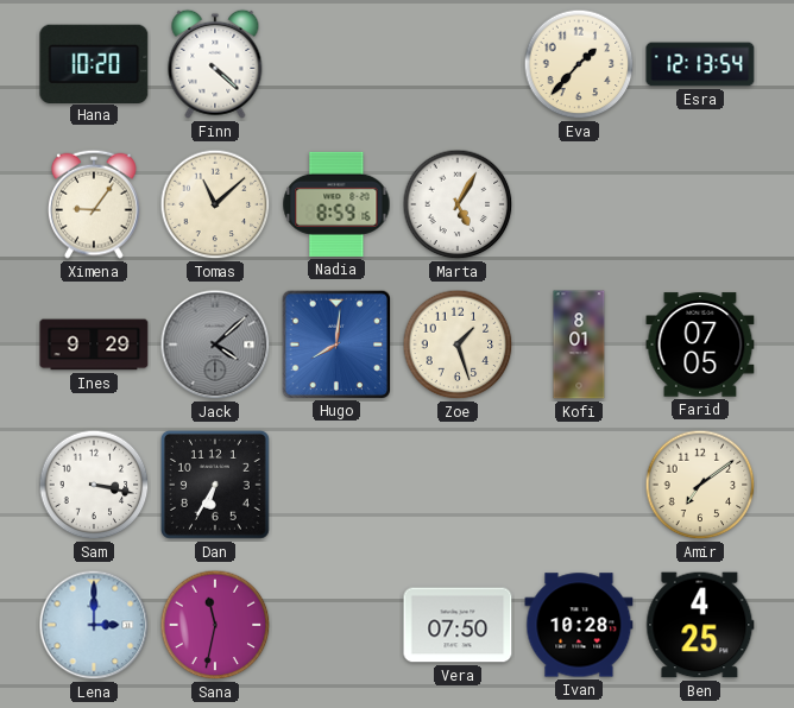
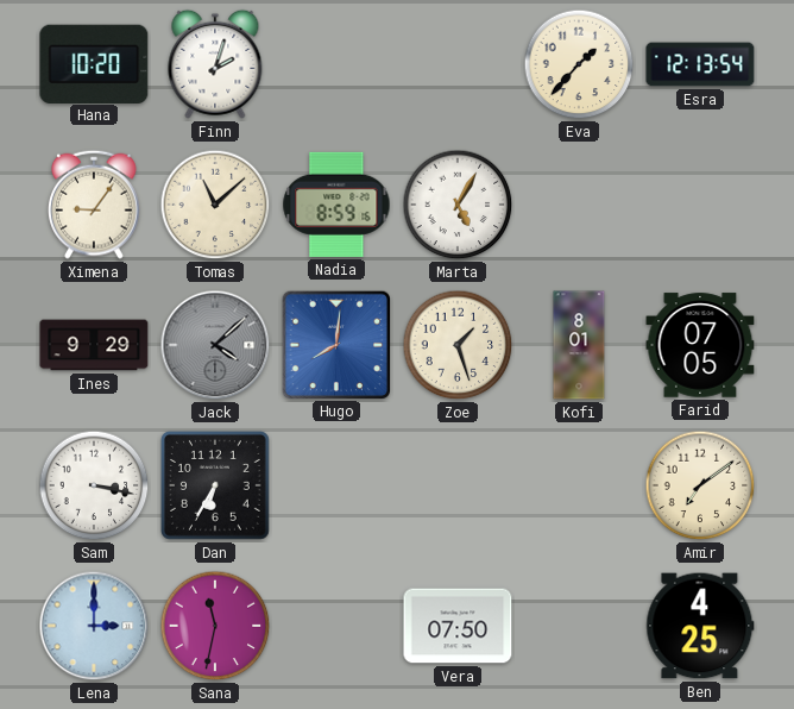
Finn: 4:22 -> 2:03 (215, 64)
Ivan: 10:28 -> none (579, 625)
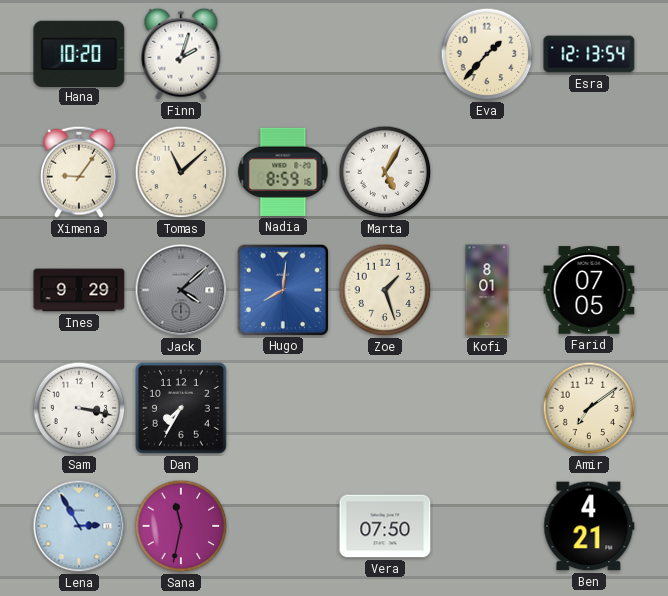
Dan: 6:35 -> 7:35 (182, 409)
Lena: 3:00 -> 2:55 (79, 526)
Ben: 4:25 -> 4:21 (589, 526)
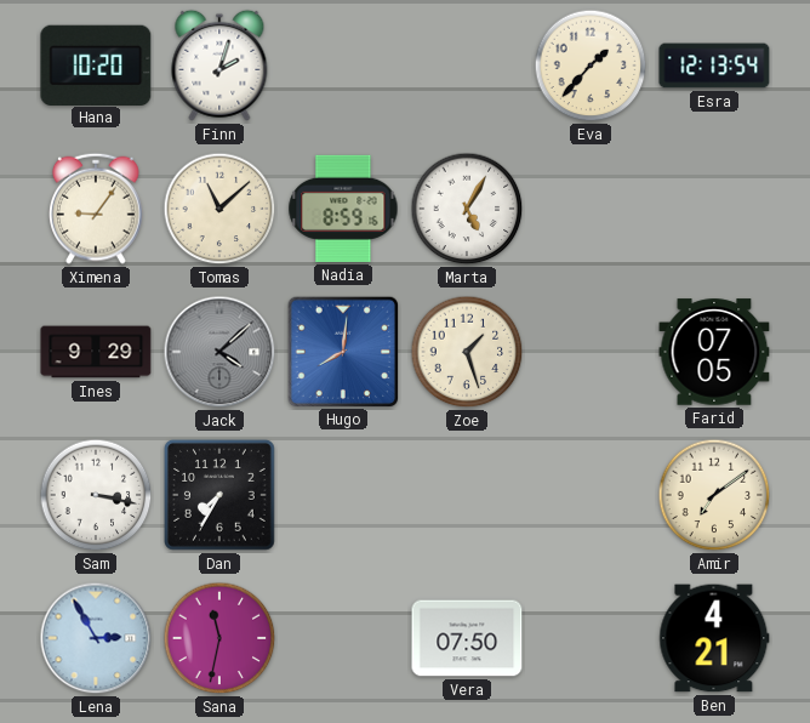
Kofi: 8:01 -> none (487, 290)
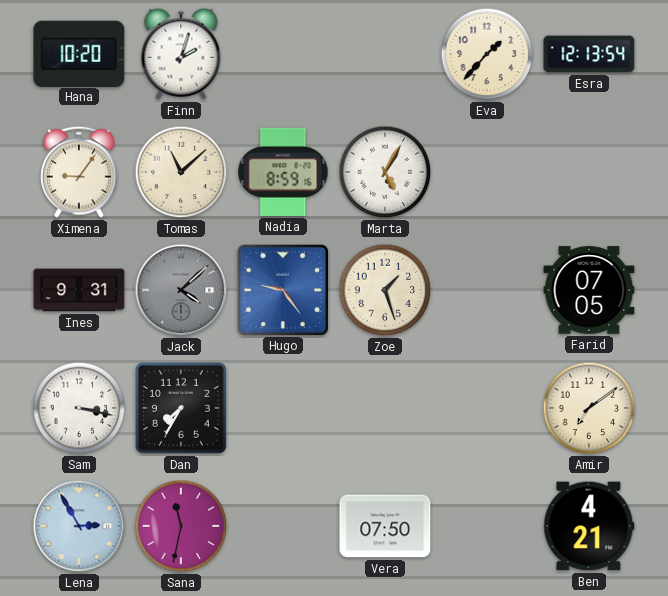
Ines: 9:29 -> 9:31 (79, 290)
Hugo: 8:01 -> 9:24 (282, 289)
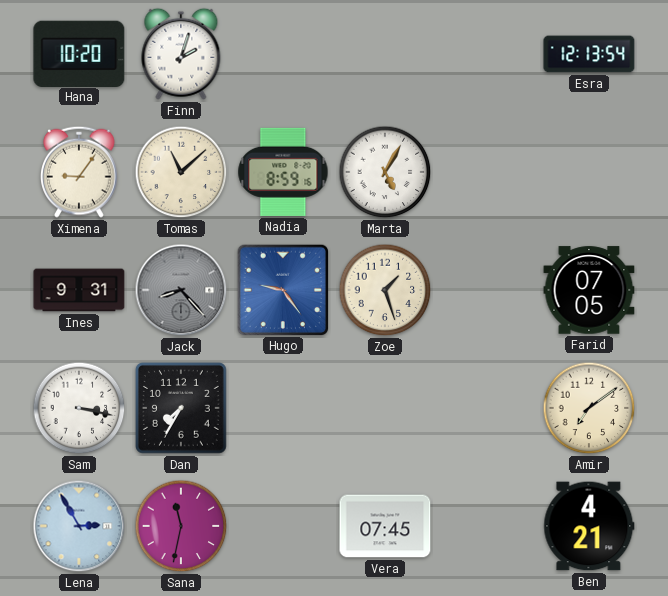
Eva: 1:37 -> none (487, 54)
Jack: 4:08 -> 8:23 (181, 290)
Vera: 07:50 -> 07:45 (385, 526)
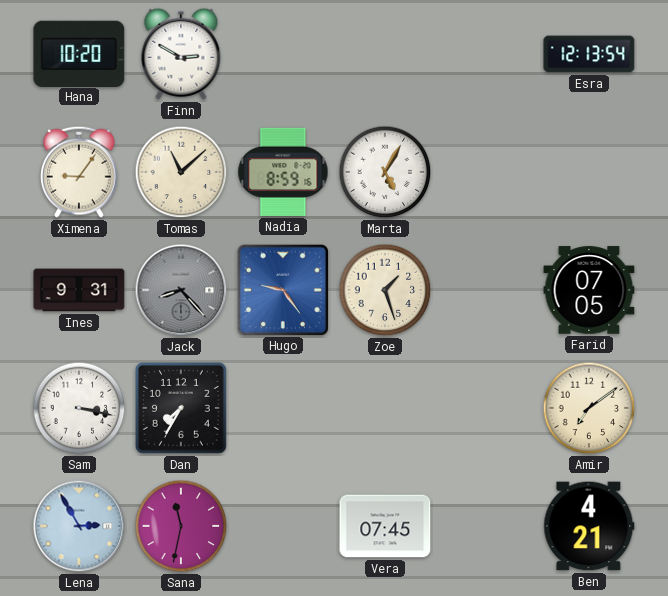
Finn: 2:03 -> 2:50 (181, 54)
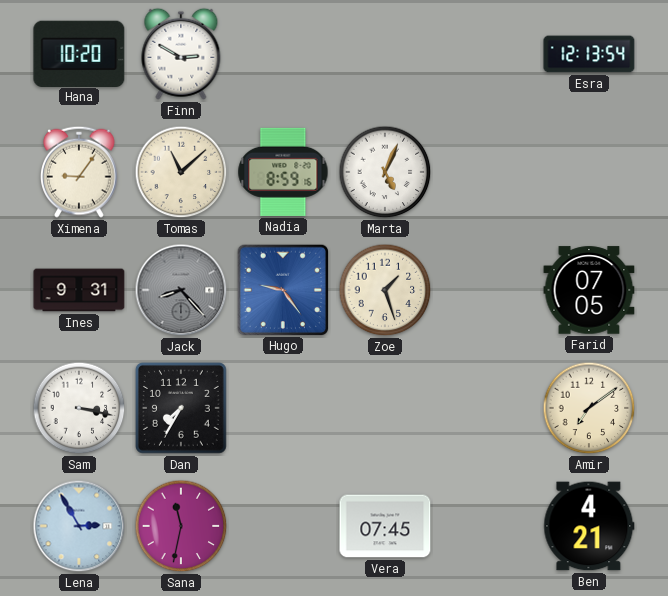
Marta: 5:05 -> 5:04 (385, 172)
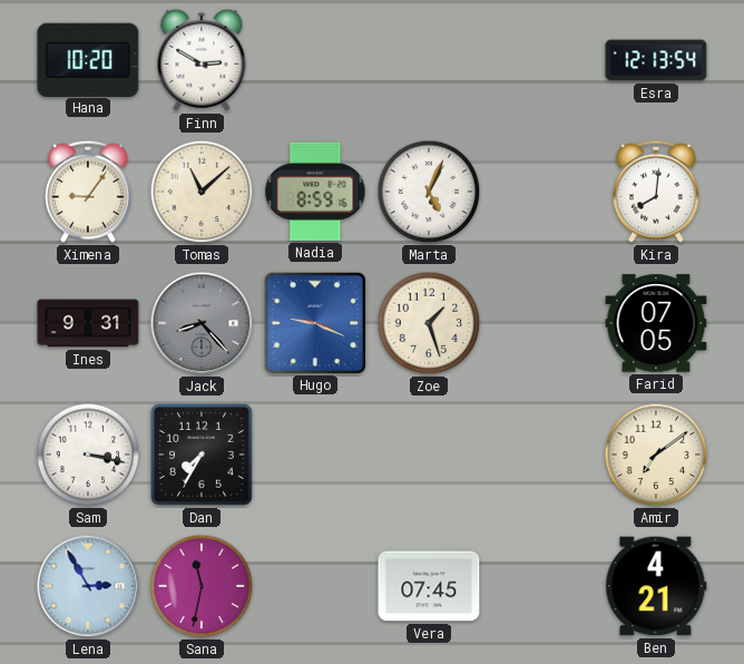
Kira: none -> 8:01 (657, 192)
Hugo: 9:24 -> 9:19 (314, 322)
